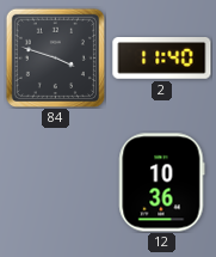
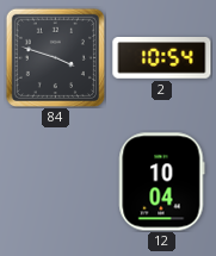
2: 11:40 -> 10:54 (162, 58)
12: 10:36 -> 10:04 (162, 182)
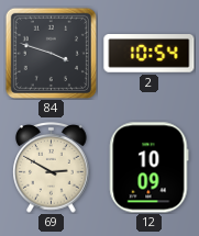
69: none -> 2:50 (52, 168)
12: 10:04 -> 10:09 (150, 168)
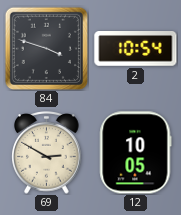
12: 10:09 -> 10:05 (136, 153)
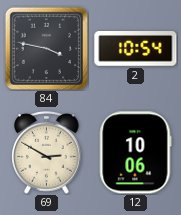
84: 3:48 -> 3:47 (46, 48)
12: 10:05 -> 10:06 (136, 153)
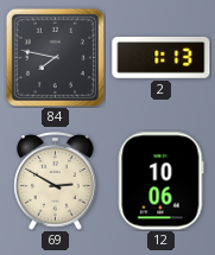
84: 3:47 -> 7:47 (55, 57)
2: 10:54 -> 1:13 (162, 58)
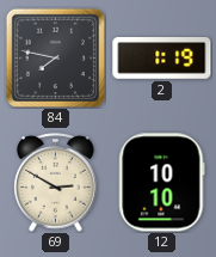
2: 1:13 -> 1:19 (162, 59)
12: 10:06 -> 10:10 (162, 183)
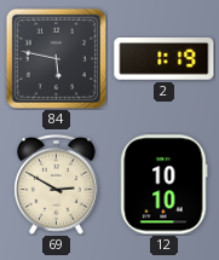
84: 7:47 -> 5:47 (56, 58)
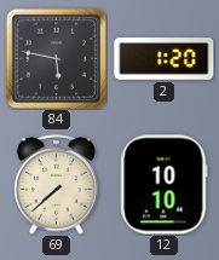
2: 1:19 -> 1:20 (165, 59)
69: 2:50 -> 7:38 (57, 185)
